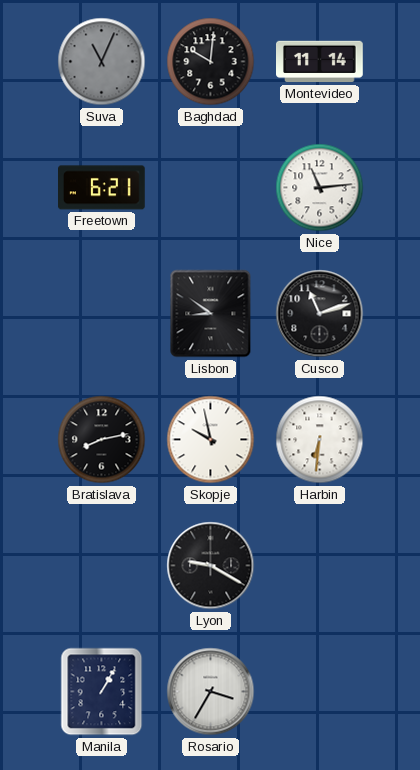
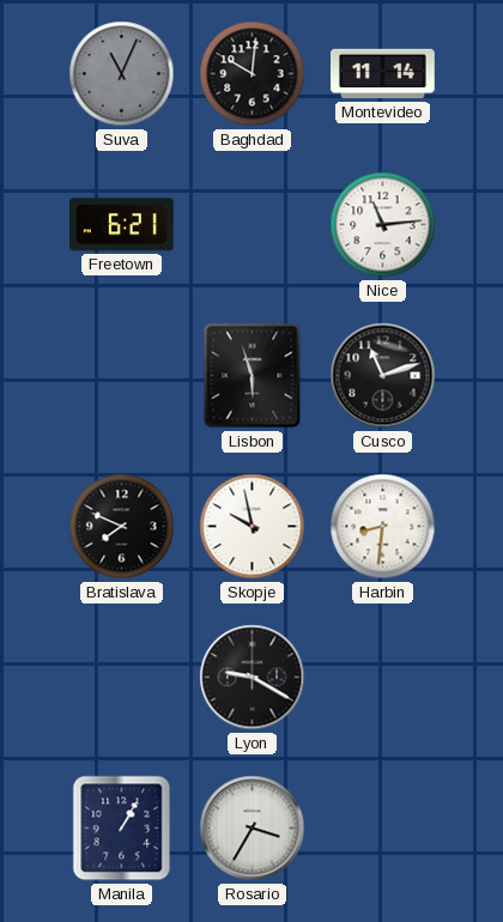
Lisbon: 8:51 -> 5:57 (253, 376)
Bratislava: 8:13 -> 7:49 (122, 527)
Harbin: 6:31 -> 8:31 (383, 527)
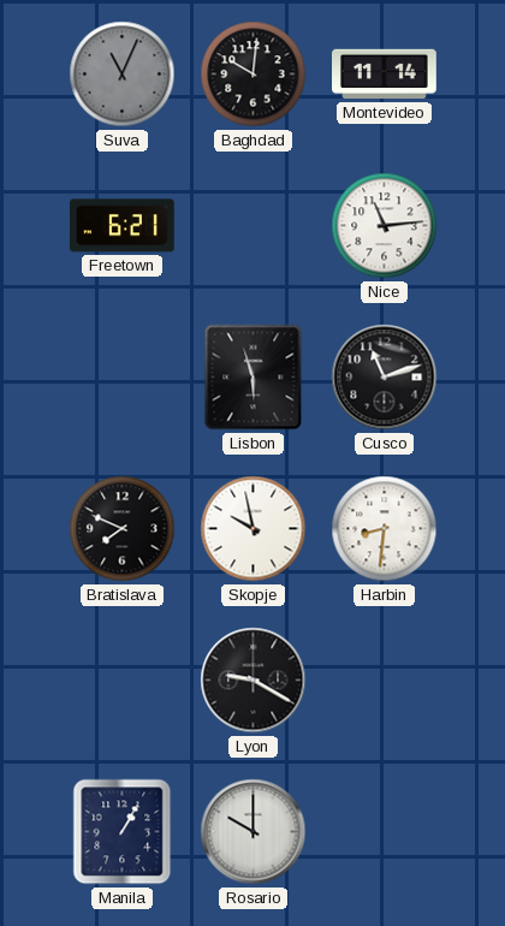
Rosario: 3:35 -> 10:00 (254, 832)
